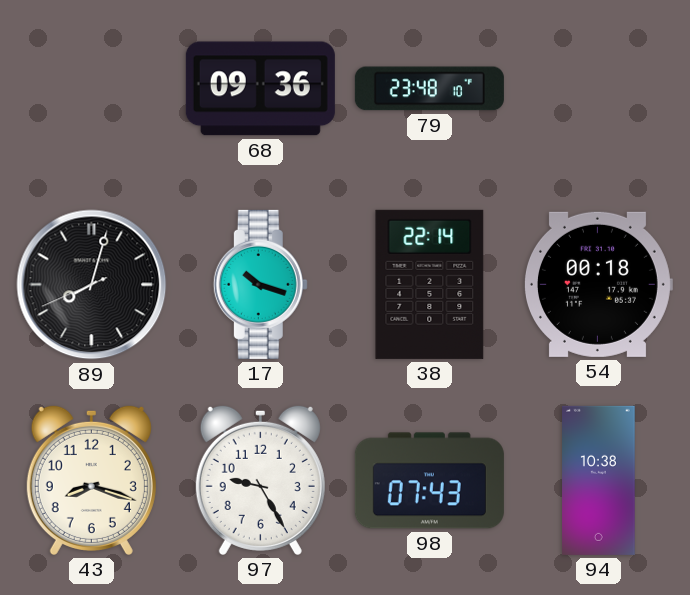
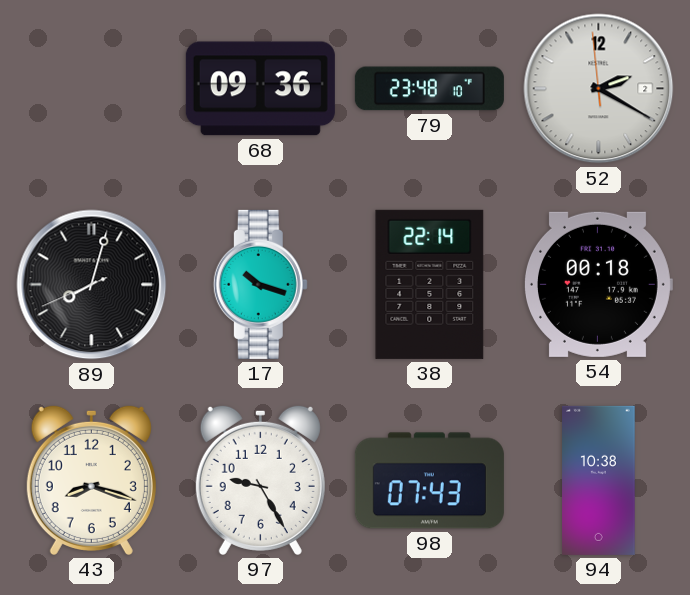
52: none -> 2:19 (599, 89)
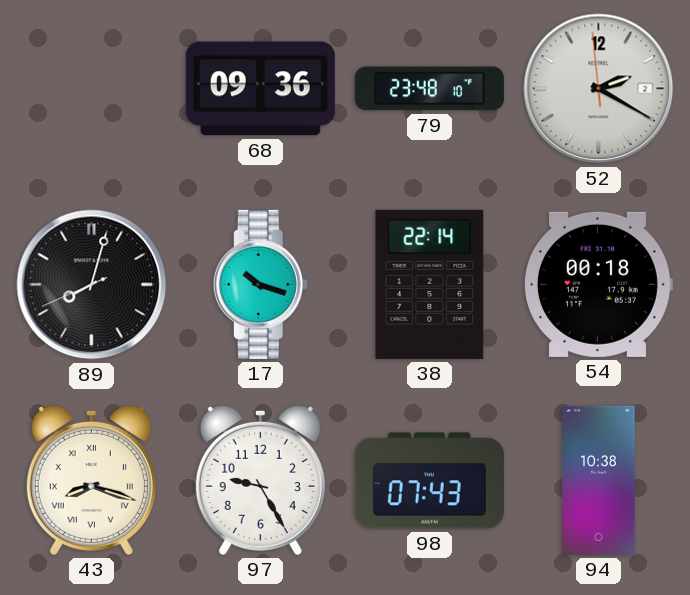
43 numerals: Arabic -> Roman (91, 480)
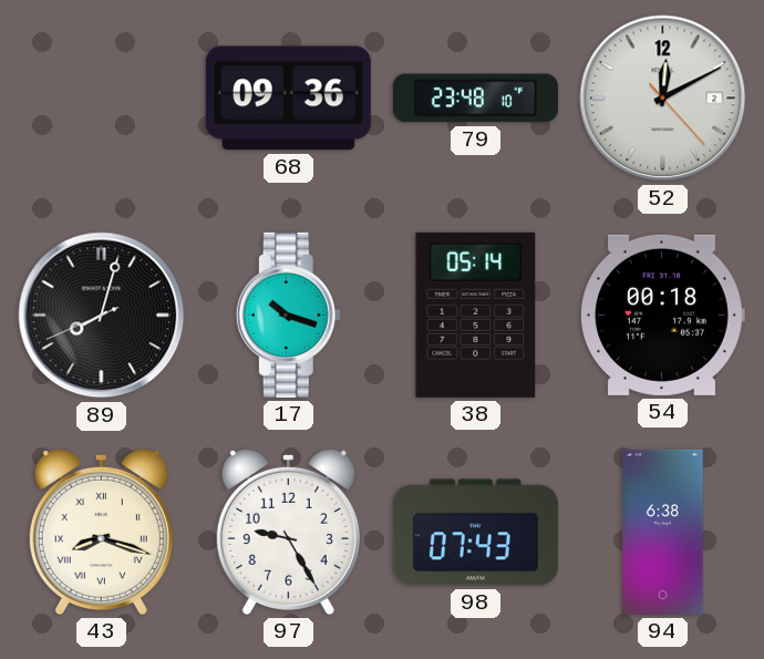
52: 2:19 -> 12:10 (663, 99)
38: 22:14 -> 05:14 (476, 315)
94: 10:38 -> 6:38 (663, 532)
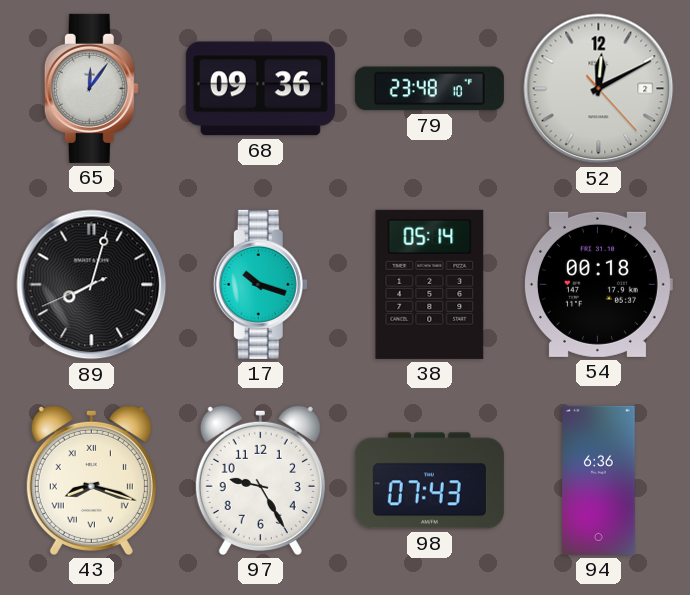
65: none -> 12:06 (91, 88)
94: 6:38 -> 6:36 (599, 480)
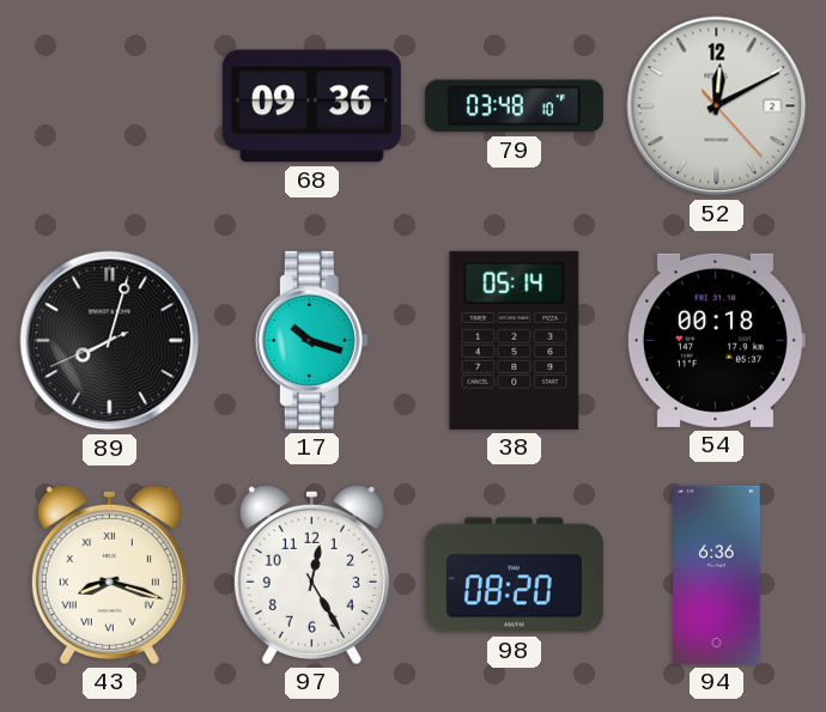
65: 12:06 -> none (91, 88)
79: 23:48 -> 03:48 (514, 107)
97: 9:25 -> 12:25 (311, 574)
98: 07:43 -> 08:20 (514, 576)
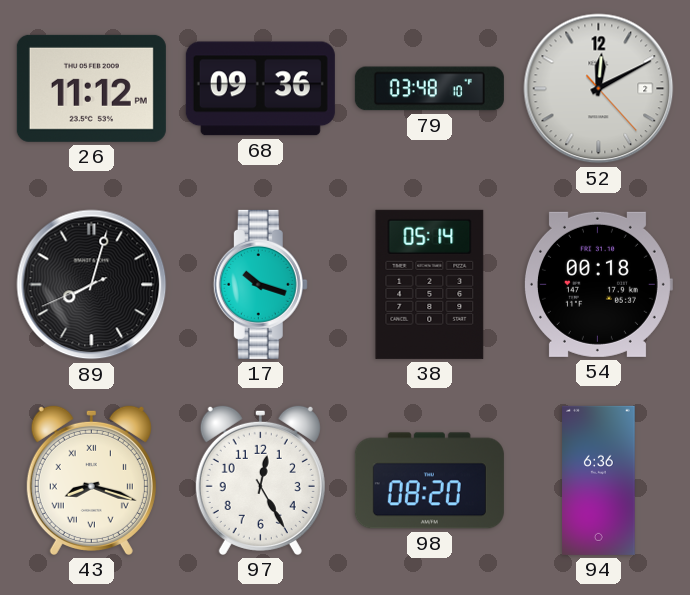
26: none -> 11:12 (91, 88)
